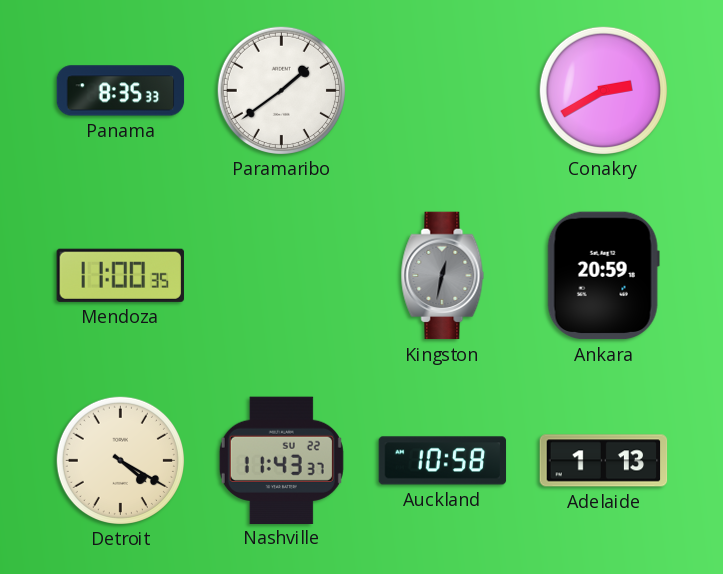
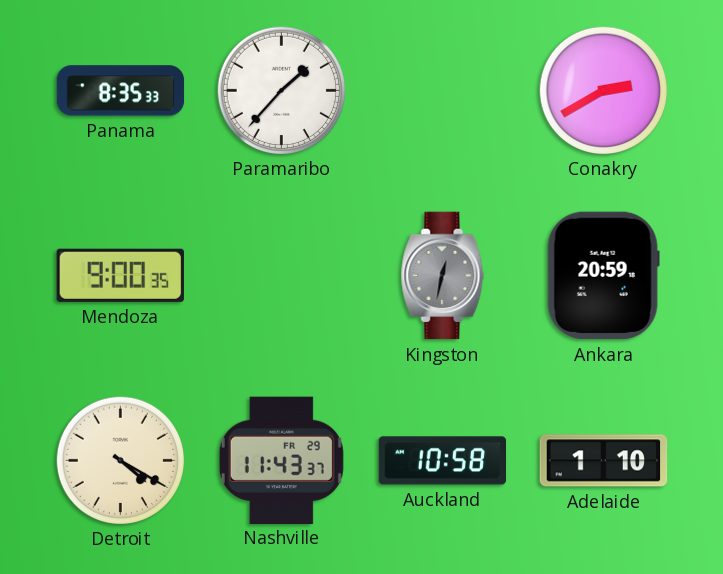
Paramaribo: 1:39 -> 1:37 (281, 90)
Mendoza: 11:00 -> 9:00 (120, 275)
Nashville date: SU 22 -> FR 29 (281, 460)
Adelaide: 1:13 -> 1:10 (604, 461)
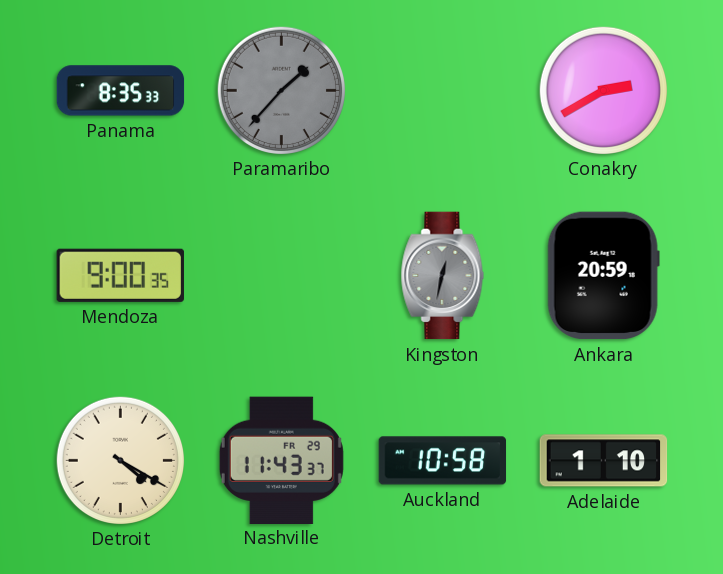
Paramaribo dial: white -> grey (281, 90)
